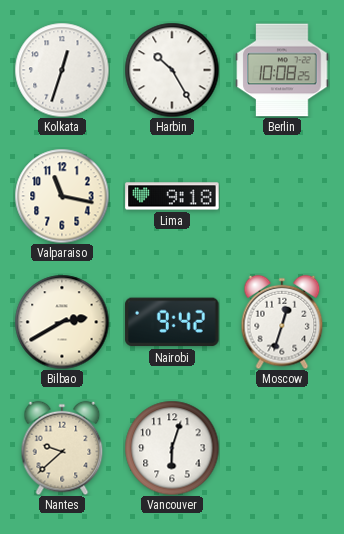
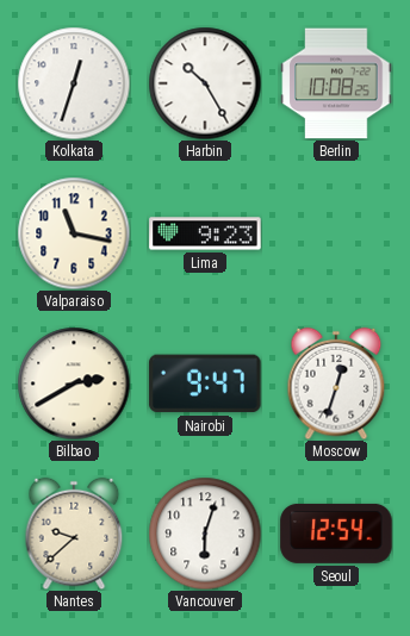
Lima: 9:18 -> 9:23 (205, 233)
Nairobi: 9:42 -> 9:47 (205, 384)
Seoul: none -> 12:54 (336, 534)
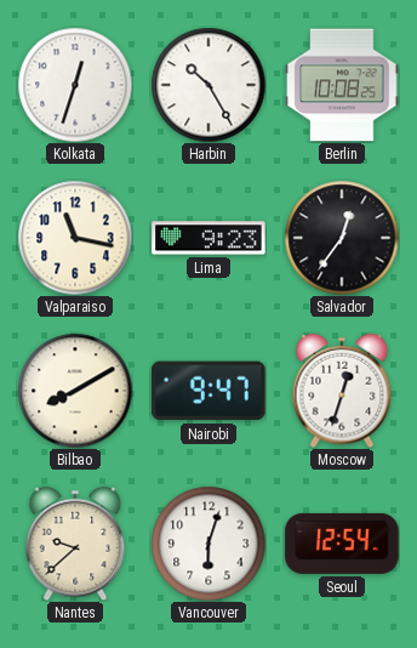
Salvador: none -> 12:36 (342, 238)
Bilbao: 2:40 -> 8:10 (75, 391)
